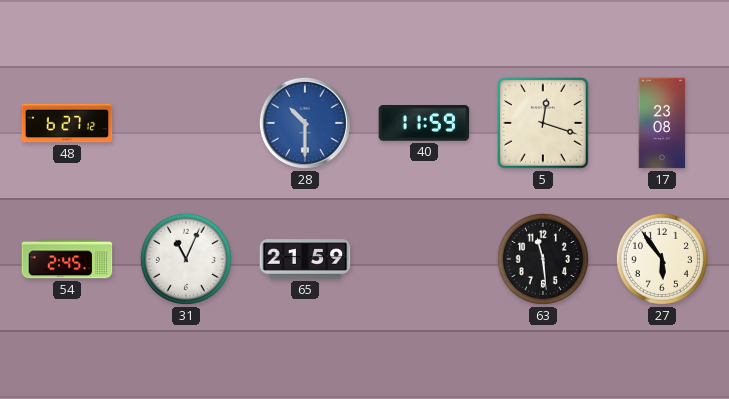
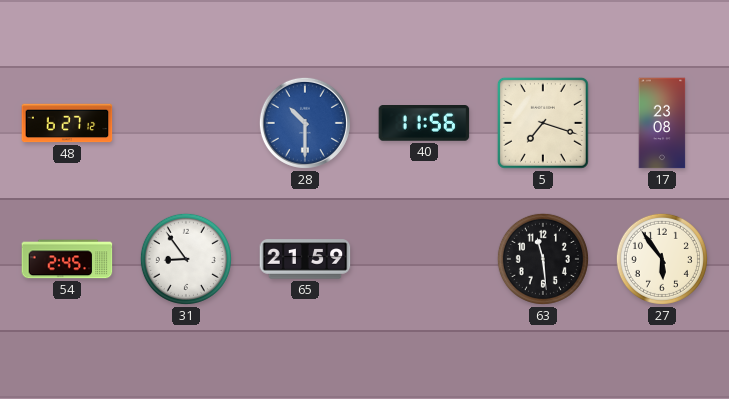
40: 11:59 -> 11:56 (424, 124)
5: 12:18 -> 7:18 (543, 123)
31: 11:04 -> 8:54 (186, 259)
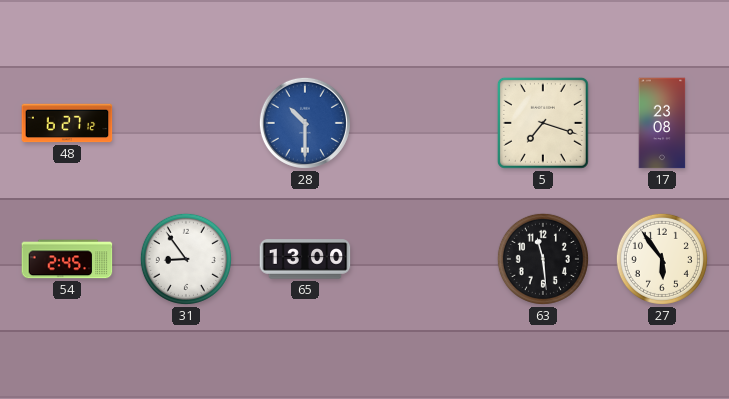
40: 11:56 -> none (424, 124)
65: 21:59 -> 13:00 (305, 259)
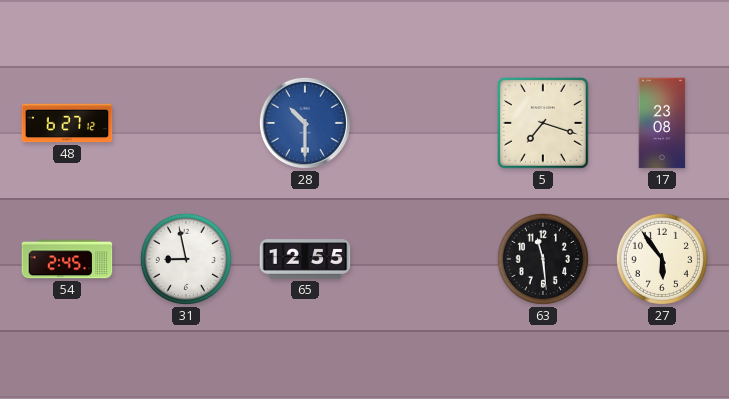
31: 8:54 -> 8:58 (186, 259)
65: 13:00 -> 12:55 (305, 259)
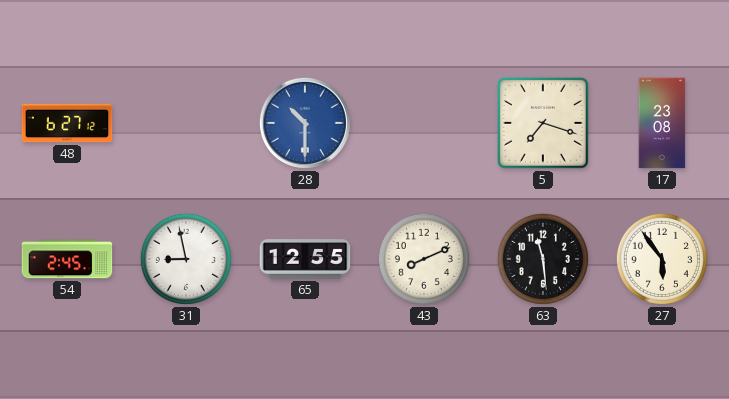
43: none -> 8:11 (424, 259)
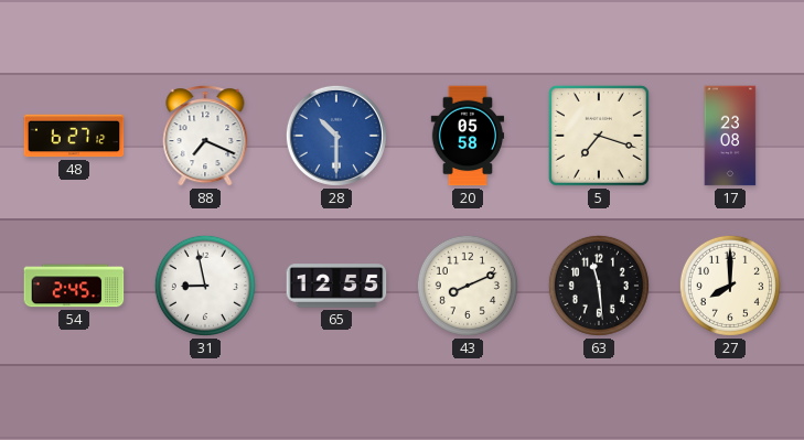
88: none -> 7:19 (205, 136)
20: none -> 05:58 (468, 136)
27: 5:54 -> 8:00 (730, 286)
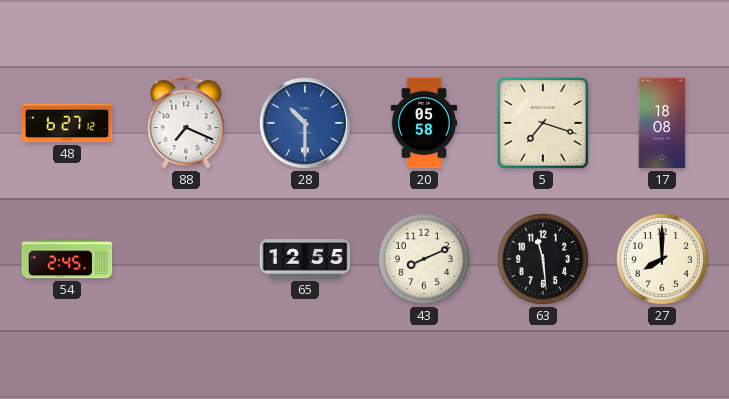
17: 23:08 -> 18:08 (662, 123)
31: 8:58 -> none (205, 286)
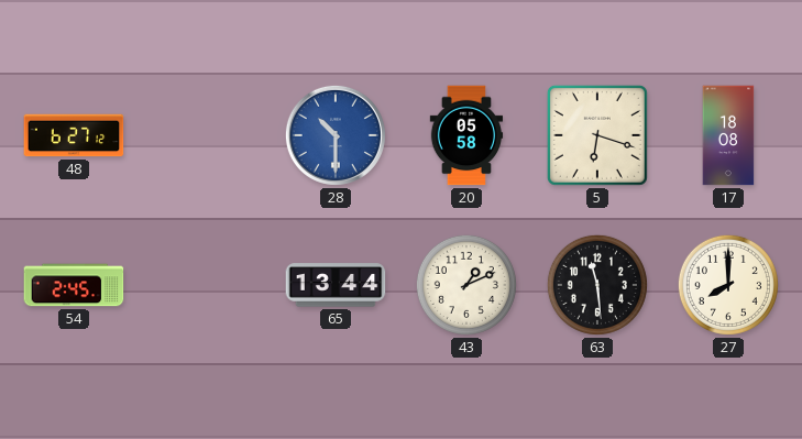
88: 7:19 -> none (186, 123)
5: 7:18 -> 6:18 (597, 135)
65: 12:55 -> 13:44 (336, 285)
43: 8:11 -> 1:11 (466, 285)
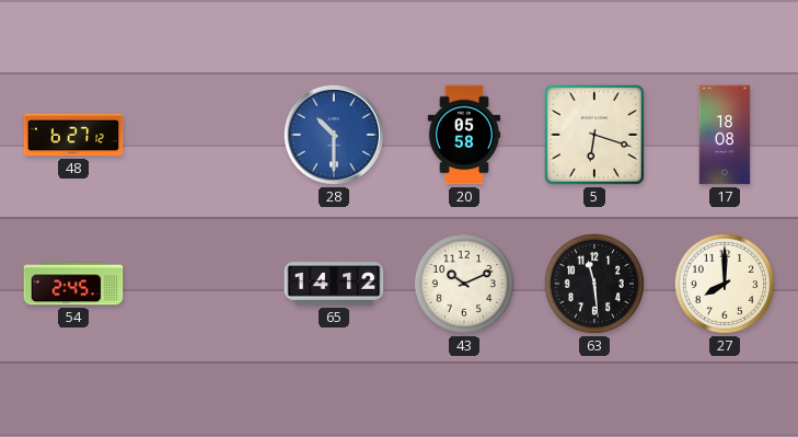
65: 13:44 -> 14:12 (334, 284)
43: 1:11 -> 10:11 (464, 284)
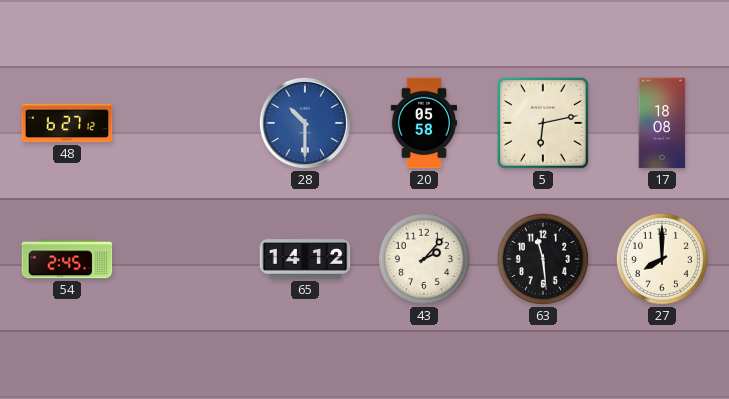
5: 6:18 -> 6:13 (543, 123)
43: 10:11 -> 2:07 (424, 259)
